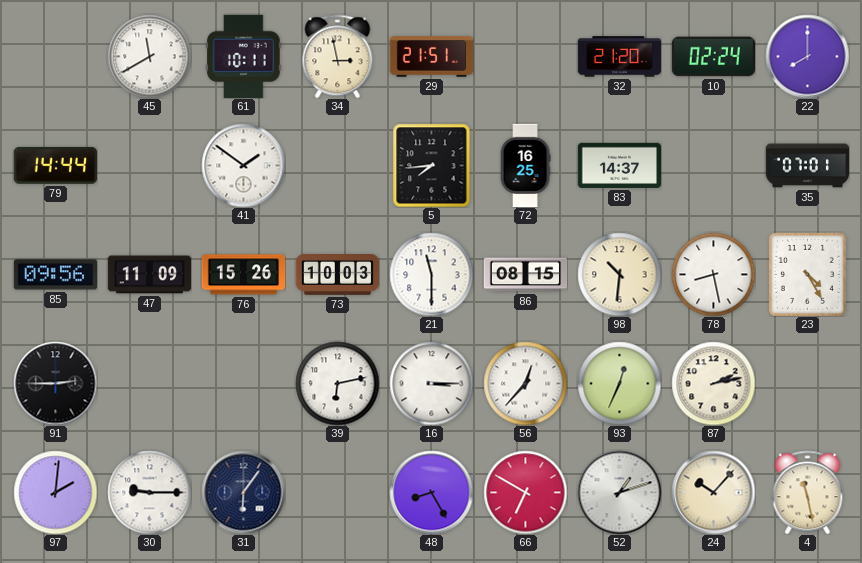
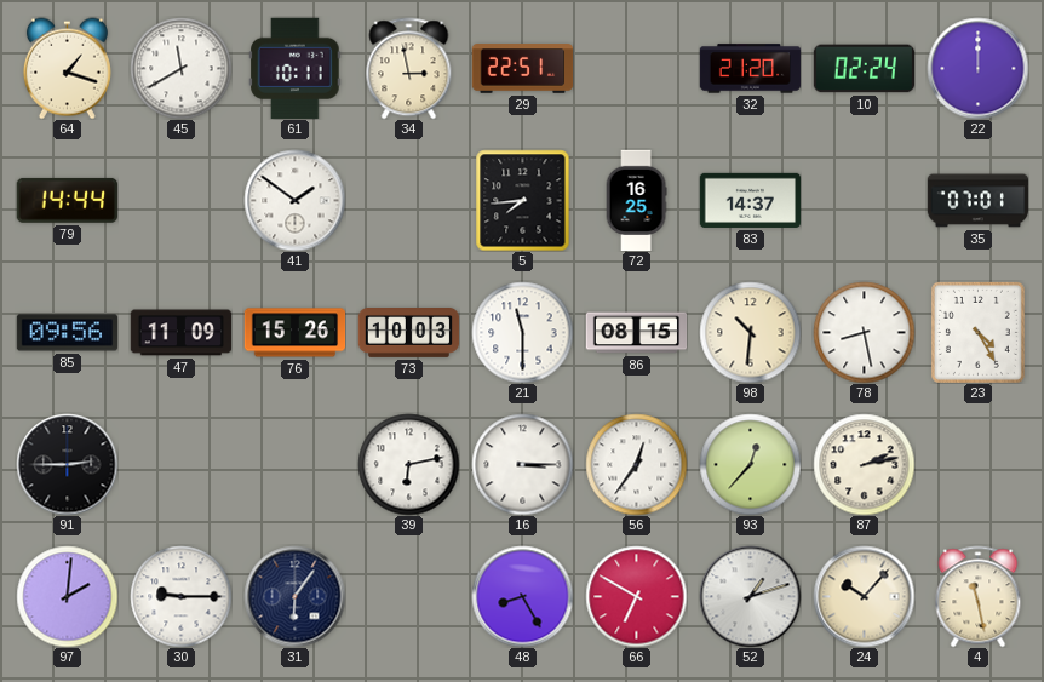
64: none -> 1:18 (67, 68)
29: 21:51 -> 22:51 (522, 69)
22: 8:00 -> 12:00 (977, 68)
56: 12:37 -> 12:36 (636, 464)
93: 12:34 -> 12:37 (750, 464)
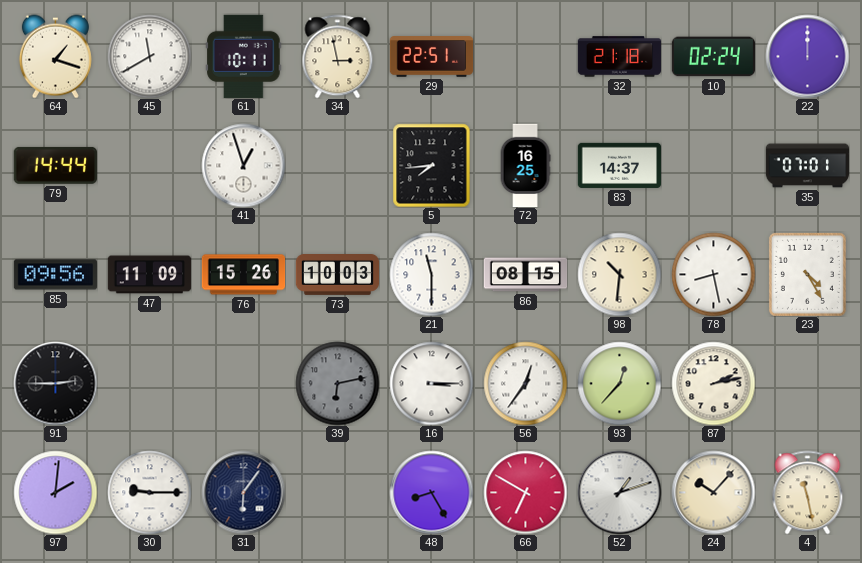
32: 21:20 -> 21:18 (619, 57)
41: 1:51 -> 12:57 (243, 165)
39 dial: white -> grey (337, 383)
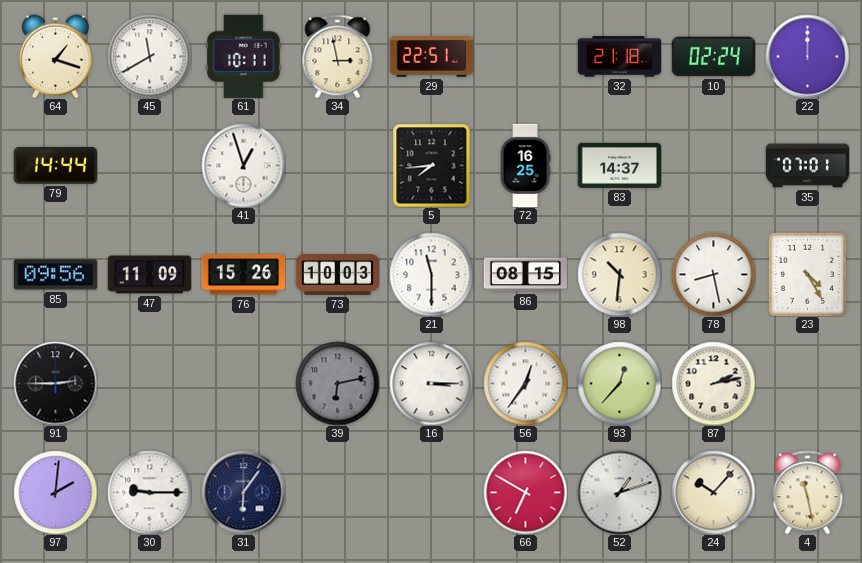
48: 8:25 -> none (431, 492)
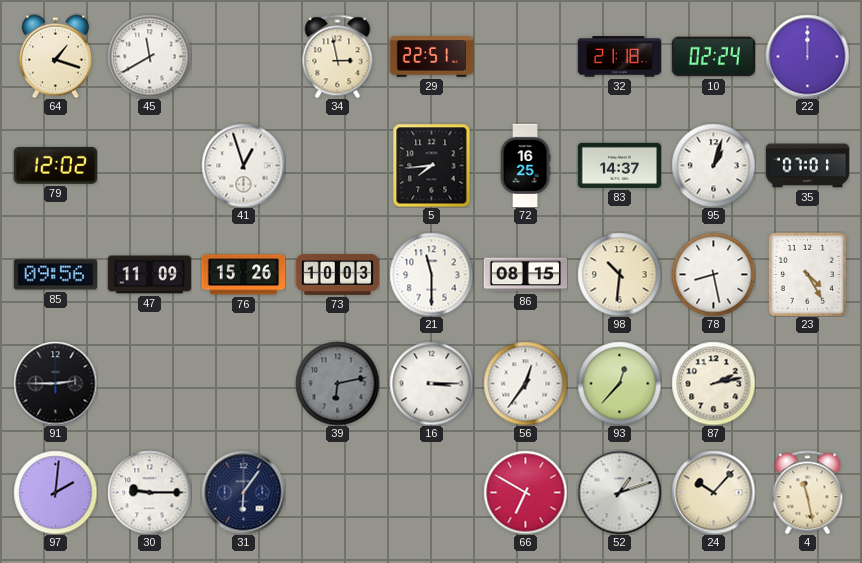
61: 10:11 -> none (244, 56)
79: 14:44 -> 12:02 (55, 165)
95: none -> 1:03 (713, 165)
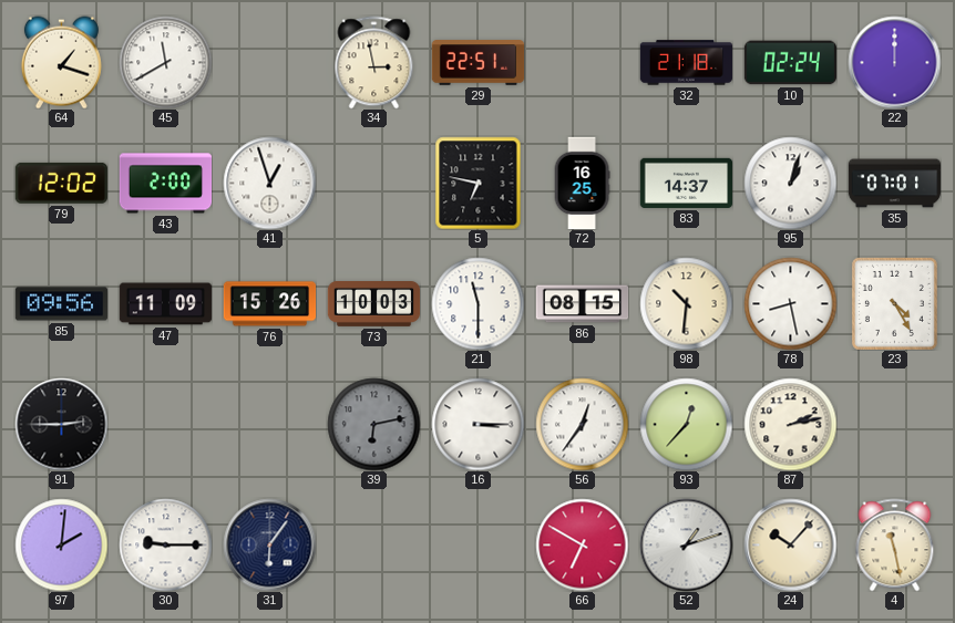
43: none -> 2:00 (165, 184)
5: 7:44 -> 6:47 (479, 183)
